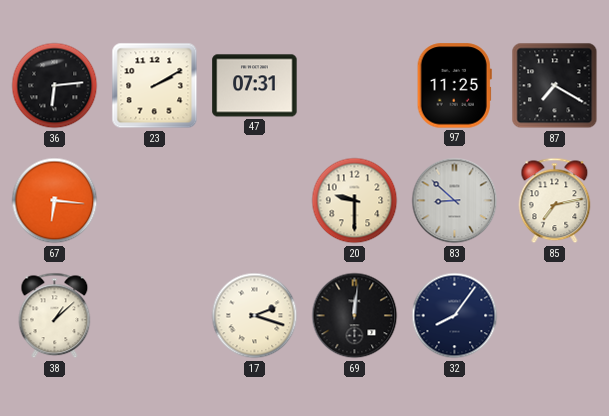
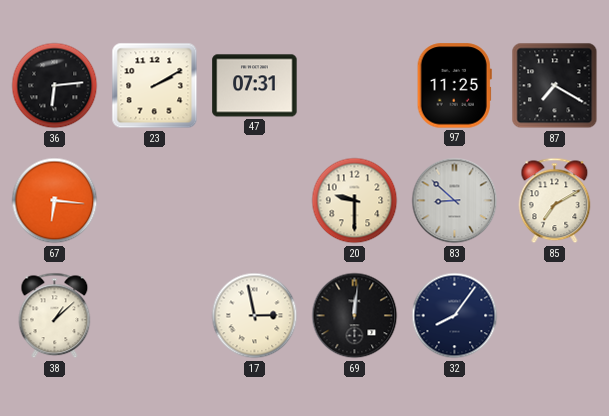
85: 7:13 -> 7:10 (555, 201)
17: 2:18 -> 2:58 (255, 316)
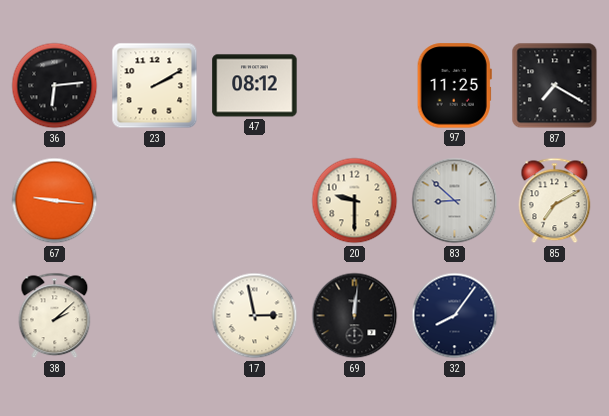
47: 07:31 -> 08:12 (255, 86)
67: 6:16 -> 9:16 (55, 201)
38: 1:08 -> 2:08 (55, 316)
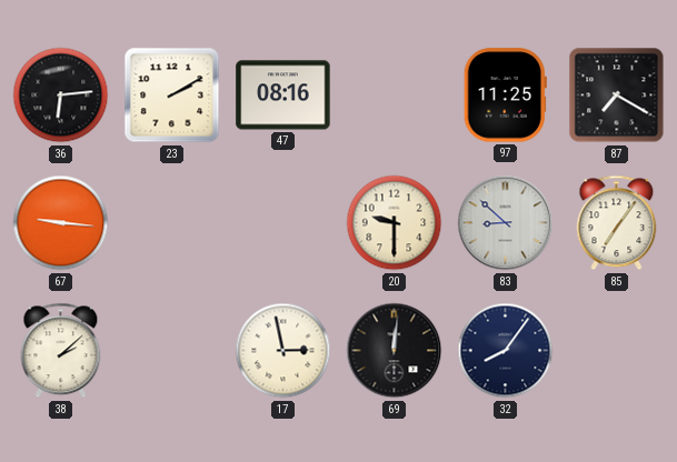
47: 08:12 -> 08:16 (283, 96)
85: 7:10 -> 7:06 (617, 223)
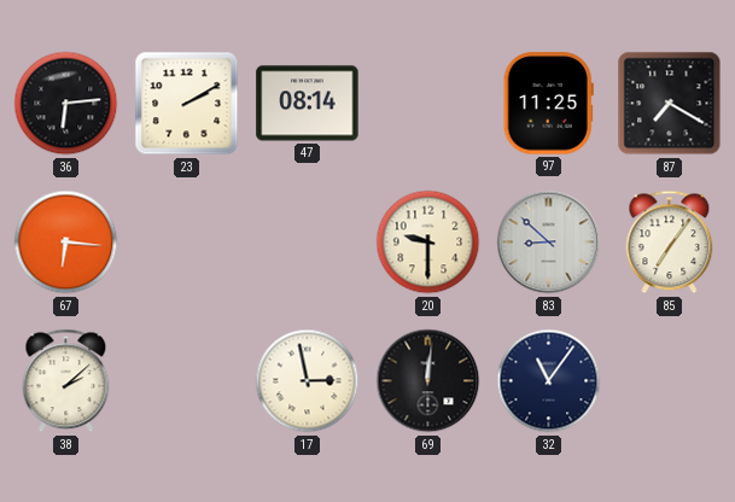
47: 08:16 -> 08:14 (308, 104)
67: 9:16 -> 6:16 (66, 243)
32: 8:06 -> 11:06 (549, 381)
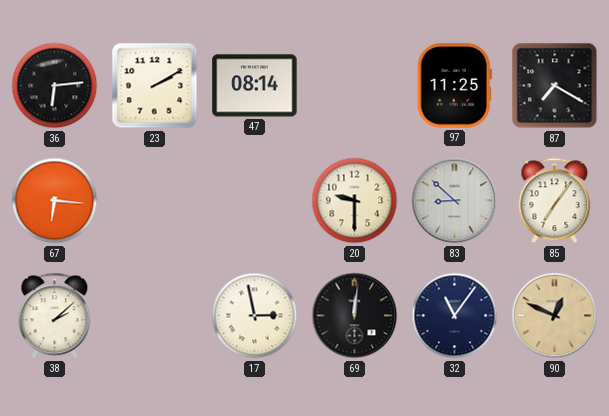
90: none -> 12:49 (555, 316)
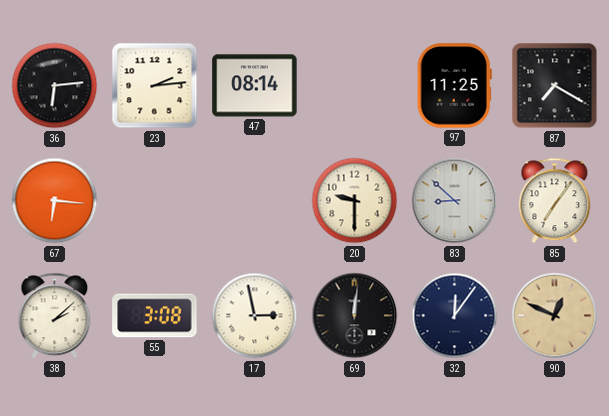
23: 2:10 -> 2:14 (155, 86)
55: none -> 3:08 (155, 316)
32: 11:06 -> 12:06 (455, 316)
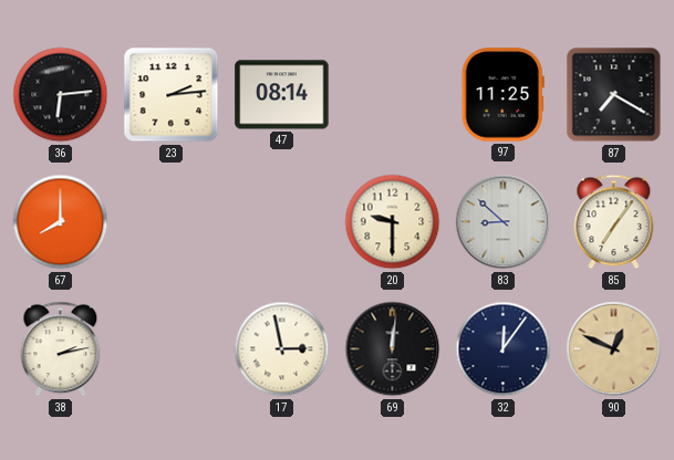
67: 6:16 -> 8:00 (61, 222)
38: 2:08 -> 2:13 (61, 349)
55: 3:08 -> none (155, 316)
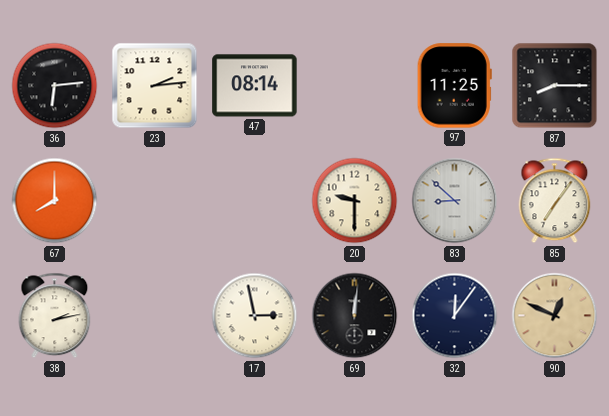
87: 7:20 -> 8:15 (555, 86)
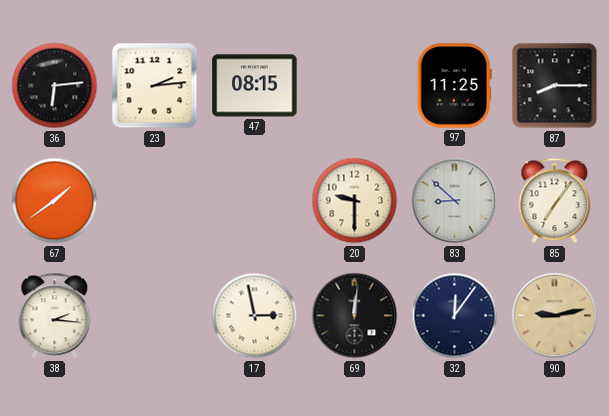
47: 08:14 -> 08:15 (255, 86)
67: 8:00 -> 1:39 (55, 201)
38: 2:13 -> 2:16 (55, 316)
90: 12:49 -> 9:13 (555, 316)
